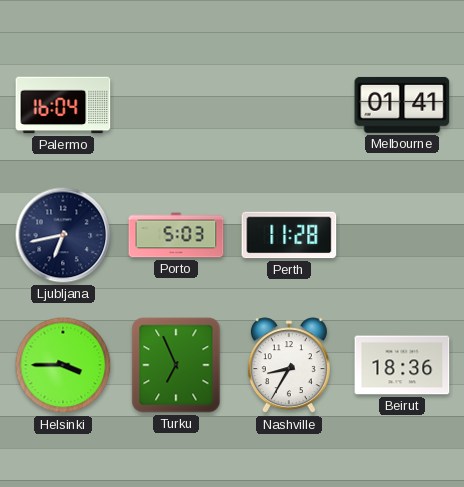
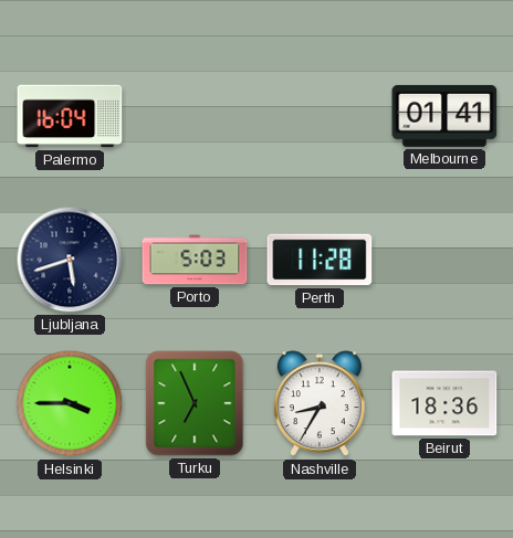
Ljubljana: 6:43 -> 5:42 (70, 260)
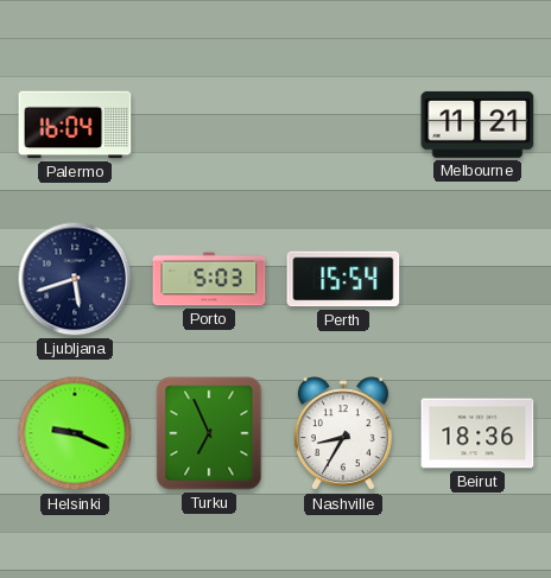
Melbourne: 01:41 -> 11:21 (477, 125)
Perth: 11:28 -> 15:54 (343, 279)
Helsinki: 3:45 -> 9:19 (75, 433)
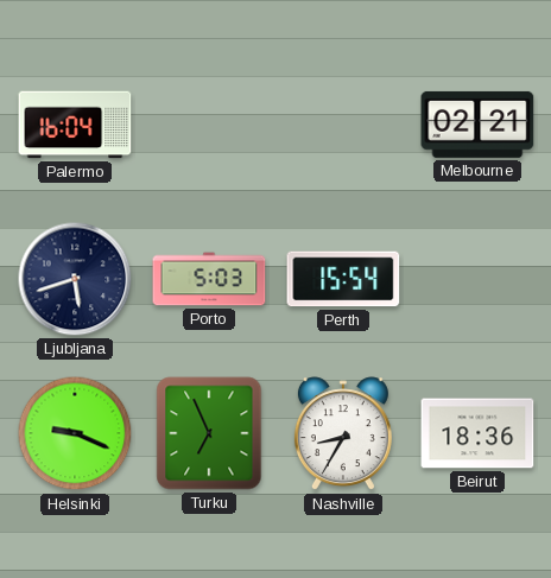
Melbourne: 11:21 -> 02:21 (477, 125)
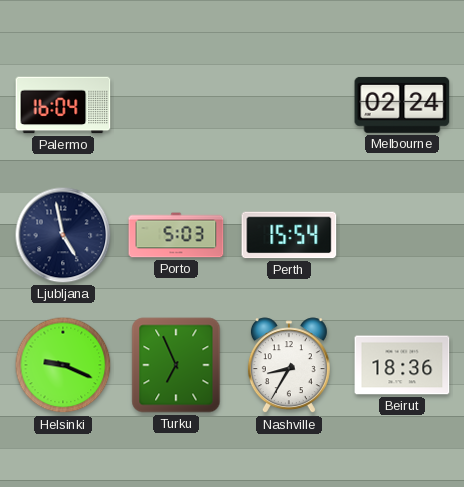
Melbourne: 02:21 -> 02:24 (402, 105)
Ljubljana: 5:42 -> 4:58 (63, 235)
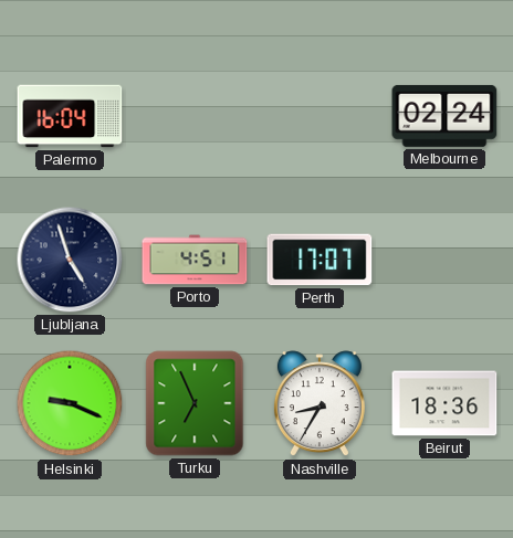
Ljubljana: 4:58 -> 4:57 (70, 260)
Porto: 5:03 -> 4:51 (195, 260)
Perth: 15:54 -> 17:07 (320, 260)
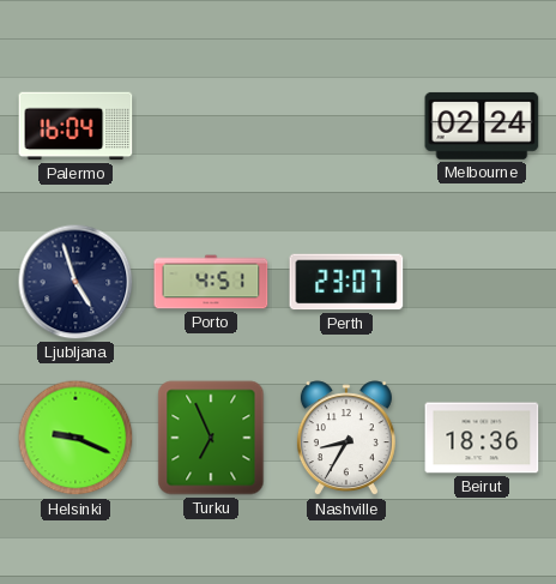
Perth: 17:07 -> 23:07 (346, 282)
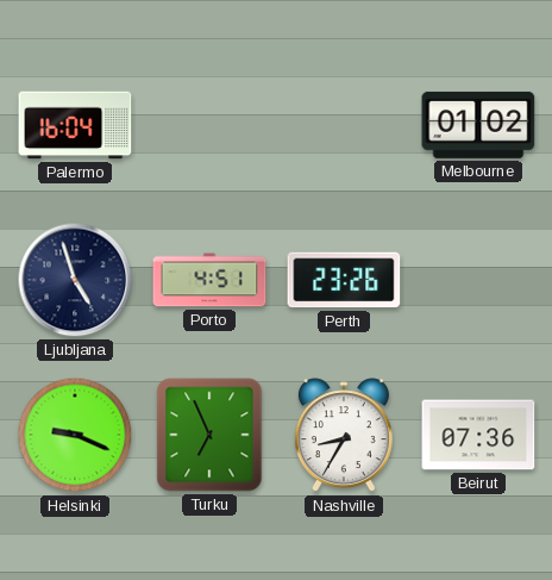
Melbourne: 02:24 -> 01:02 (478, 125)
Perth: 23:07 -> 23:26 (344, 280)
Beirut: 18:36 -> 07:36 (478, 435)
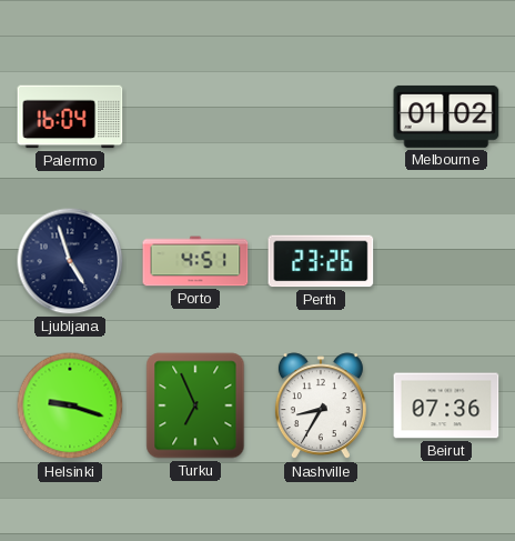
Helsinki: 9:19 -> 9:18 (70, 405)
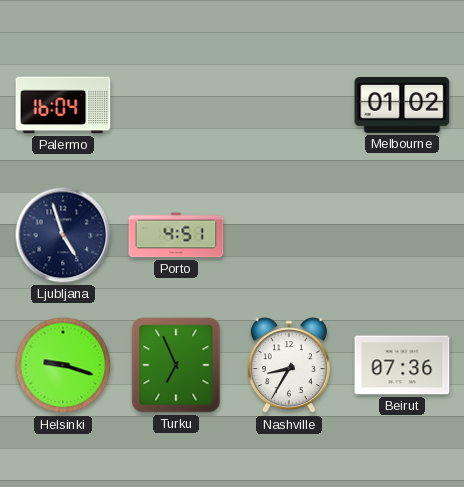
Perth: 23:26 -> none (321, 261)
